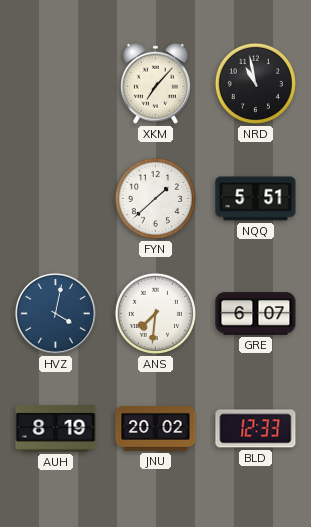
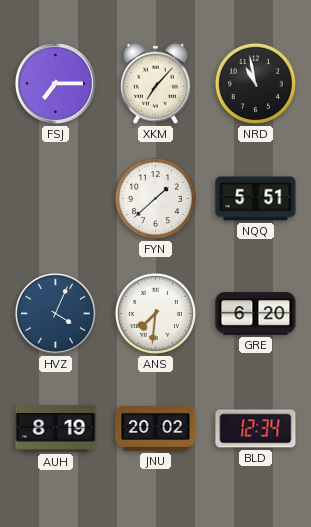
FSJ: none -> 7:15 (55, 83)
HVZ: 4:02 -> 4:04 (55, 313)
GRE: 6:07 -> 6:20 (256, 314)
BLD: 12:33 -> 12:34 (256, 429)
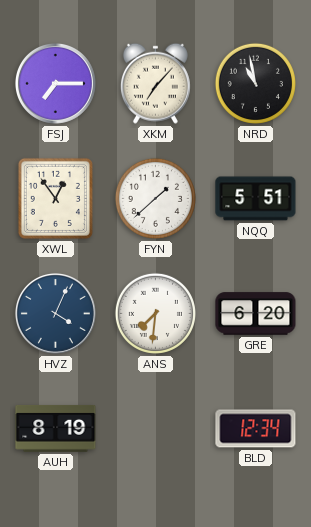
XWL: none -> 12:54 (55, 198)
JNU: 20:02 -> none (156, 429)
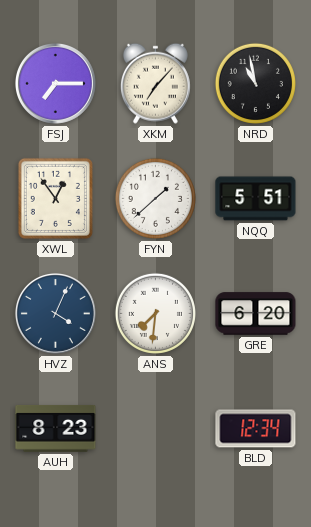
AUH: 8:19 -> 8:23 (56, 428)
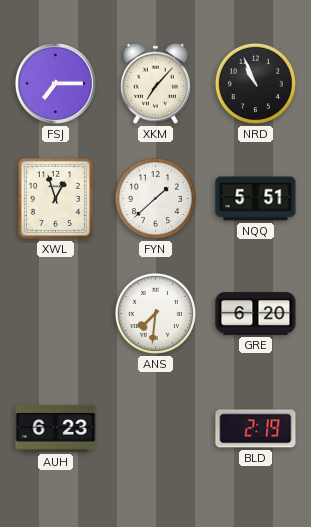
NRD: 10:58 -> 10:56 (255, 83)
XWL: 12:54 -> 12:57 (55, 198)
HVZ: 4:04 -> none (55, 313)
AUH: 8:23 -> 6:23 (56, 428)
BLD: 12:34 -> 2:19 (256, 429)
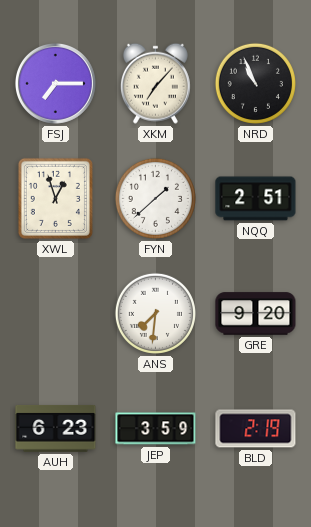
NQQ: 5:51 -> 2:51 (256, 199)
GRE: 6:20 -> 9:20 (256, 314)
JEP: none -> 3:59 (156, 429)
